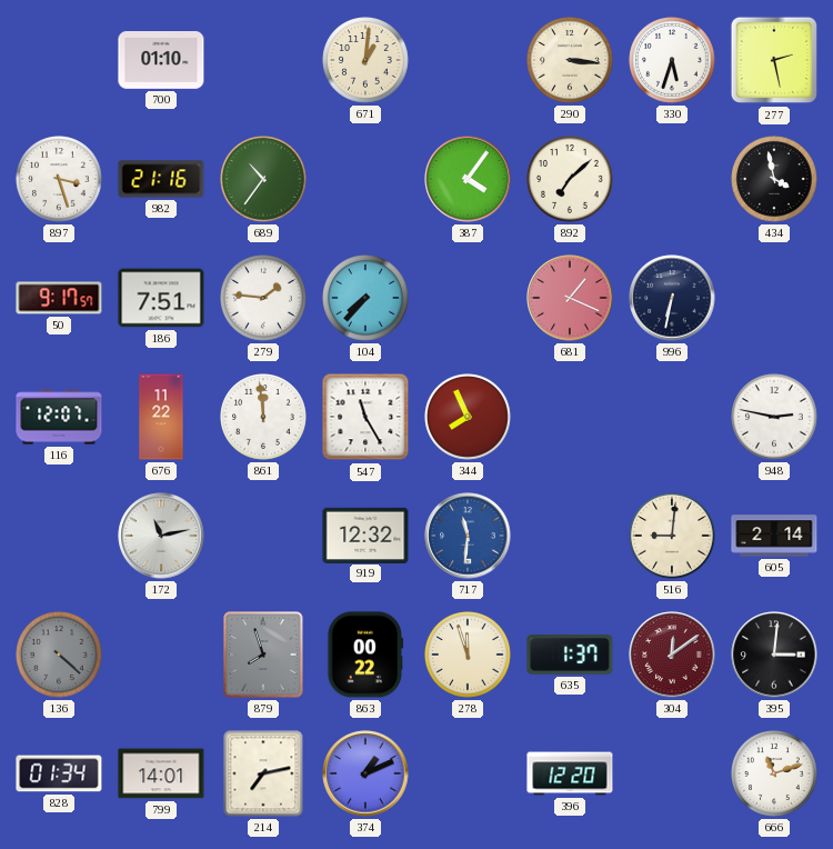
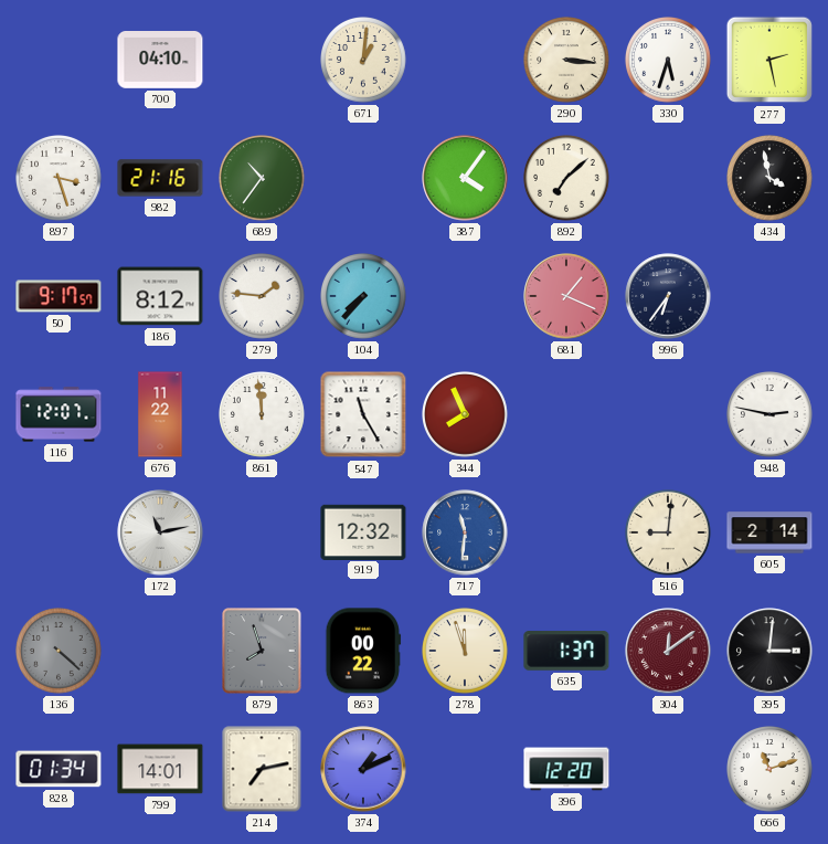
700: 01:10 -> 04:10 (160, 61)
186: 7:51 -> 8:12 (160, 296)
996: 6:32 -> 6:36 (668, 296)
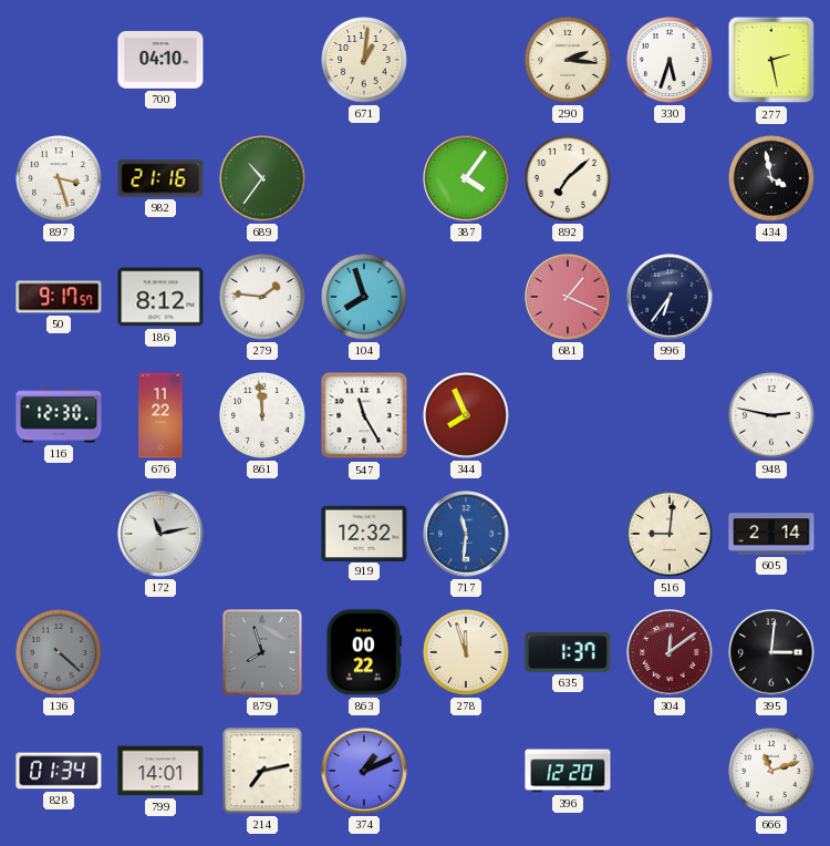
290: 3:16 -> 2:16 (569, 61)
104: 7:37 -> 7:57 (365, 298)
116: 12:07 -> 12:30 (59, 415)
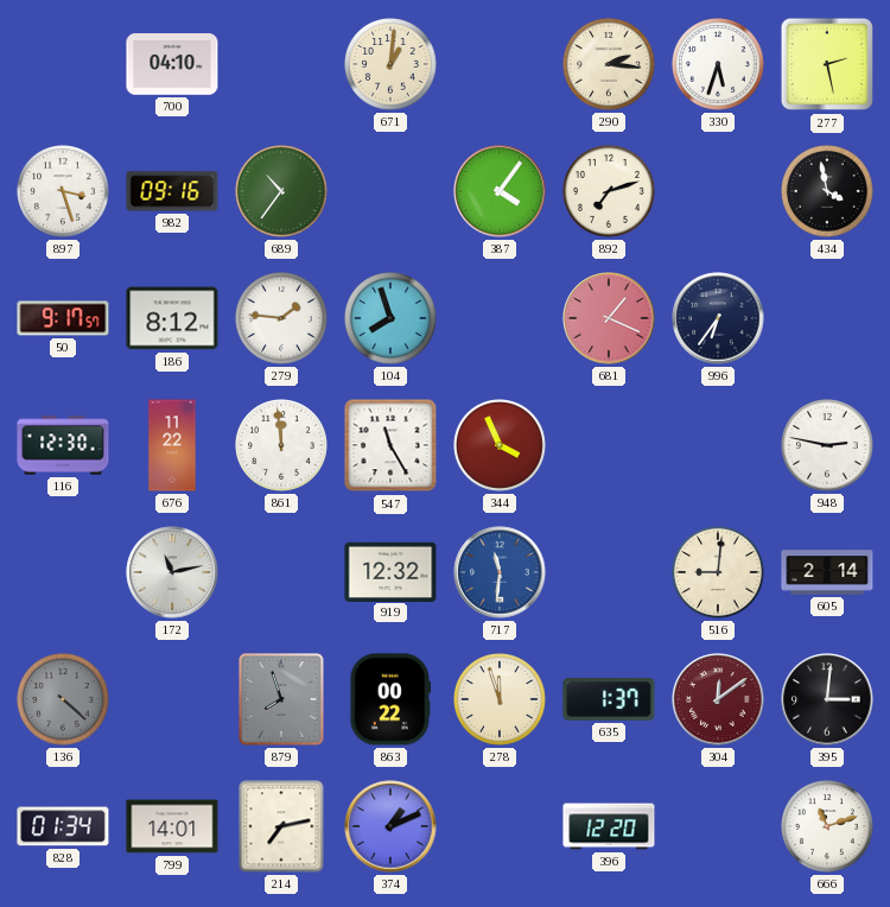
982: 21:16 -> 09:16 (172, 191)
892: 7:08 -> 7:12 (610, 192)
344: 7:56 -> 3:56 (501, 446)
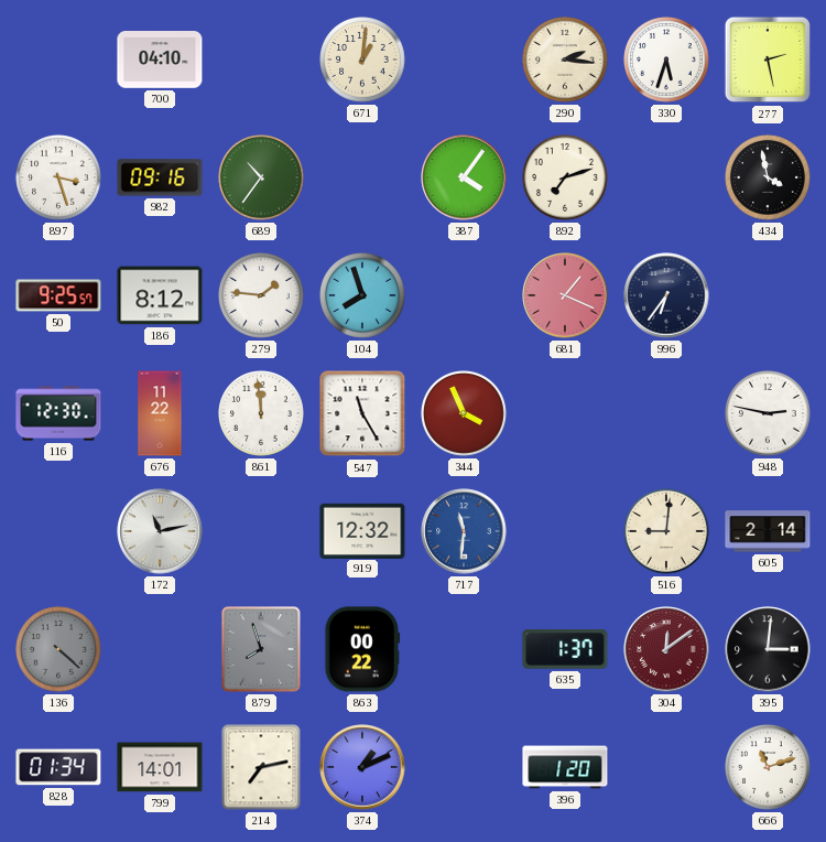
50: 9:17 -> 9:25 (58, 295)
278: 11:57 -> none (501, 700)
396: 12:20 -> 1:20 (565, 767)
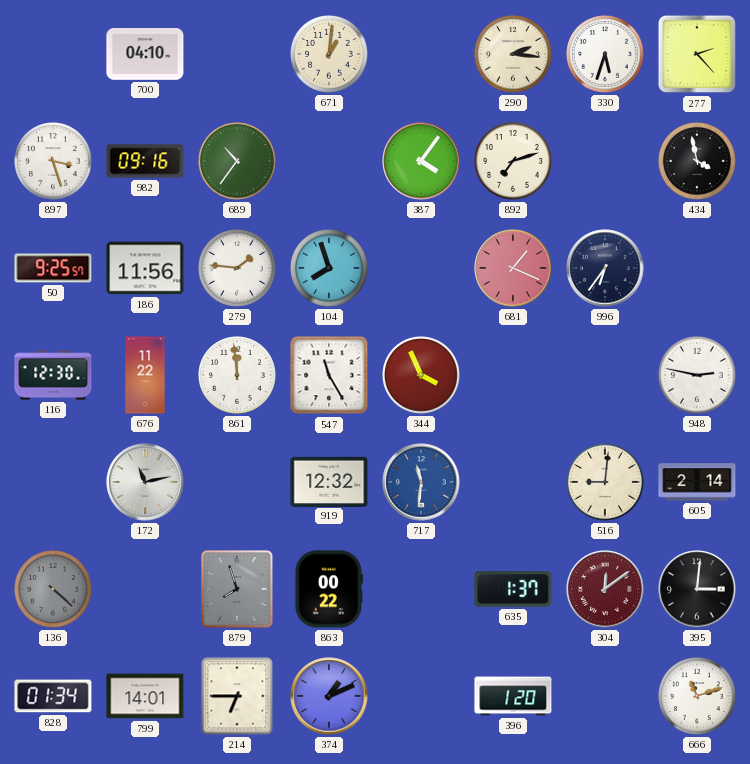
277: 2:28 -> 2:23 (697, 54)
186: 8:12 -> 11:56 (145, 268)
214: 7:13 -> 6:45 (237, 696)
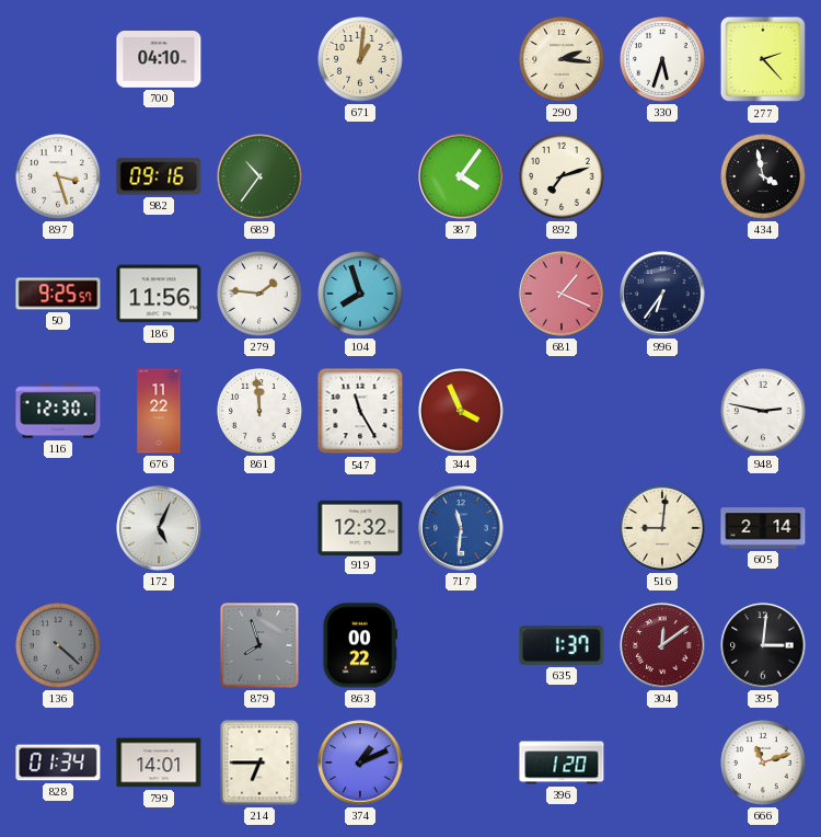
172: 11:13 -> 5:04 (159, 528)
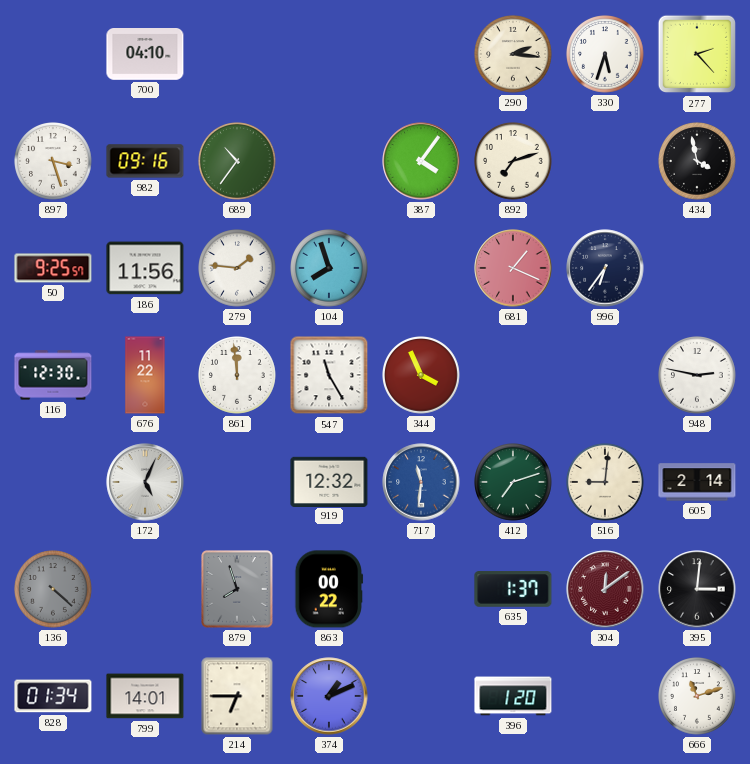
671: 1:01 -> none (361, 60)
412: none -> 7:12 (514, 483)
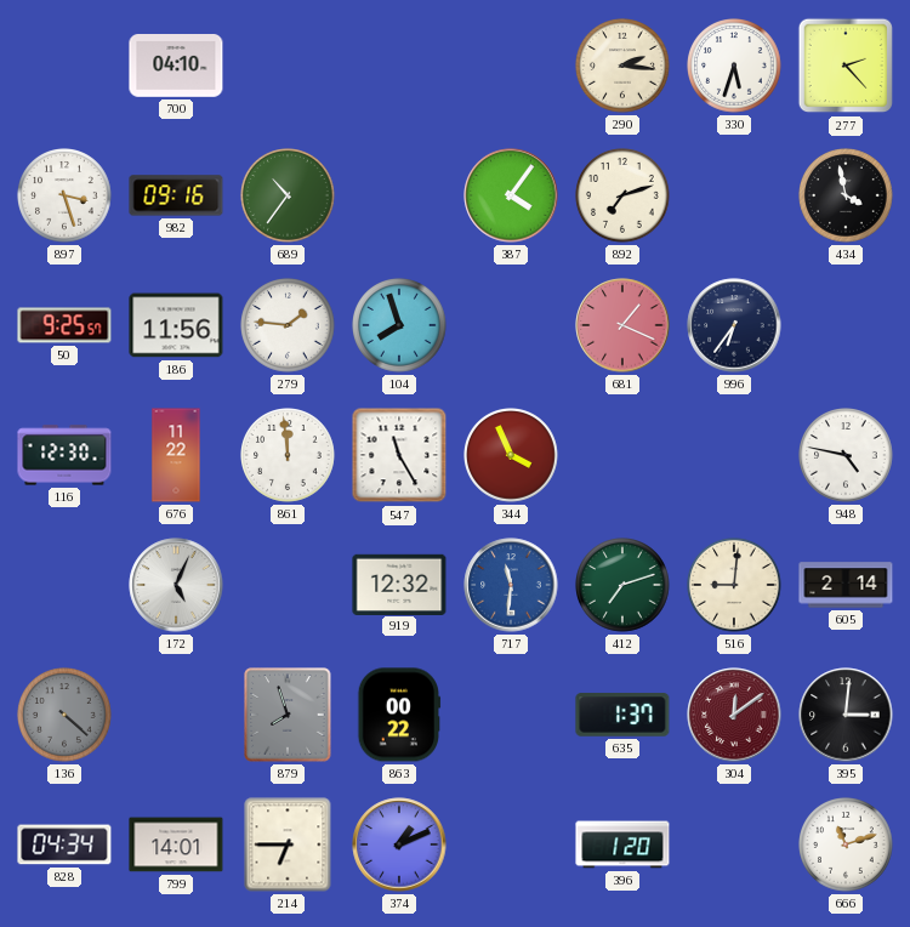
948: 2:47 -> 4:47 (847, 456)
828: 01:34 -> 04:34 (64, 844)
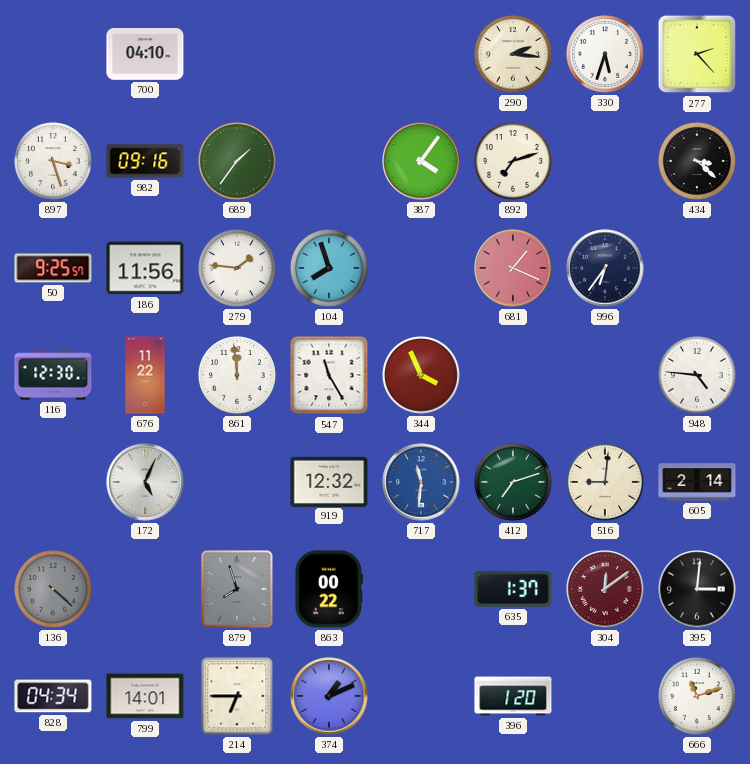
689: 10:36 -> 1:36 (238, 162)
434: 3:58 -> 3:22 (698, 162)
948: 4:47 -> 4:46 (698, 376)
